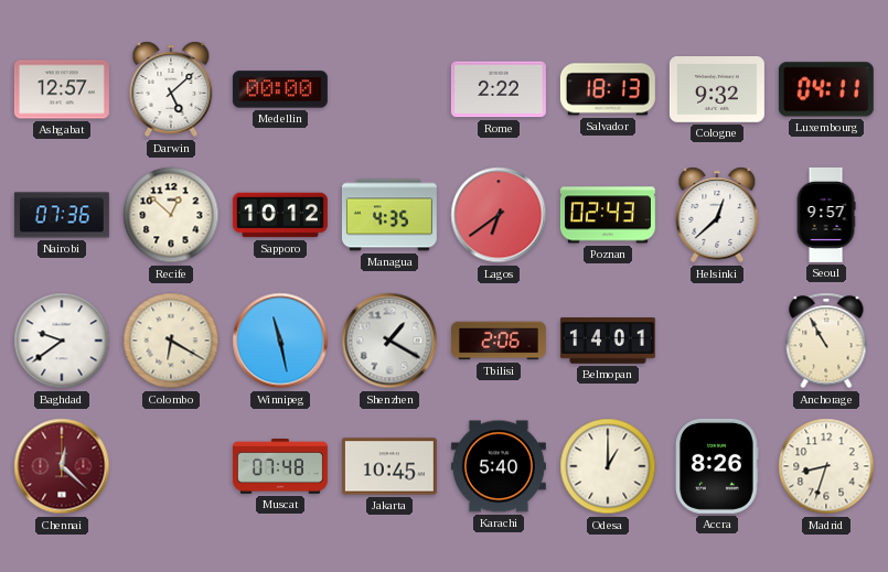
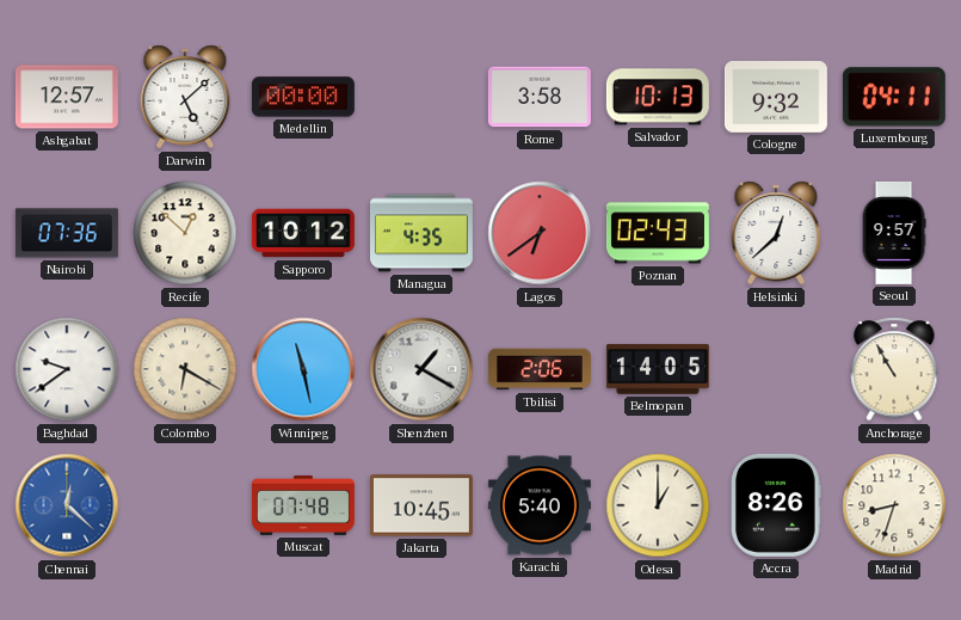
Rome: 2:22 -> 3:58 (540, 97)
Salvador: 18:13 -> 10:13 (658, 97)
Belmopan: 14:01 -> 14:05 (658, 370)
Chennai dial: burgundy -> blue (67, 505)
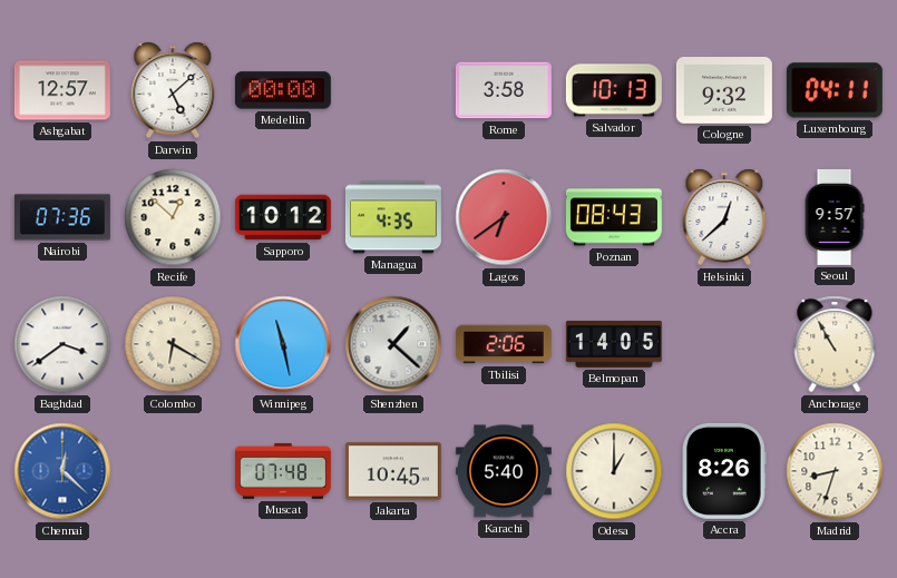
Poznan: 02:43 -> 08:43 (614, 217)
Baghdad: 9:39 -> 3:39 (62, 344)
Shenzhen: 1:20 -> 1:22 (393, 344)
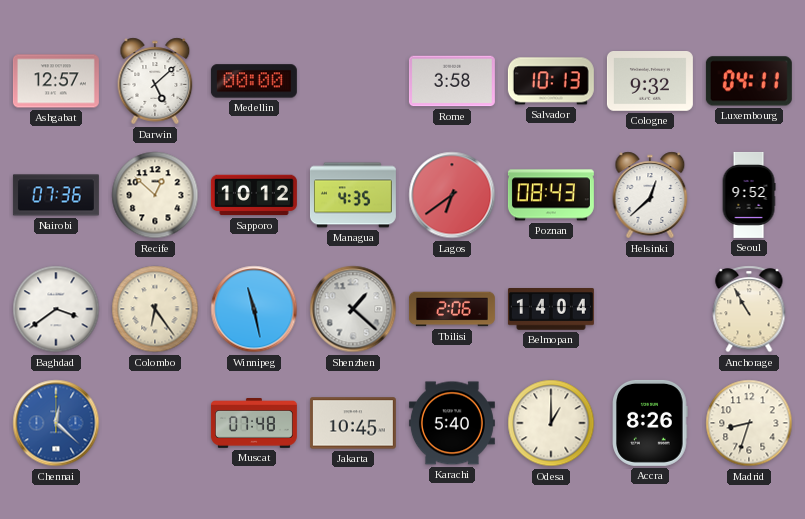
Seoul: 9:57 -> 9:52 (749, 195)
Colombo: 6:20 -> 6:24 (155, 309)
Belmopan: 14:05 -> 14:04 (551, 310)
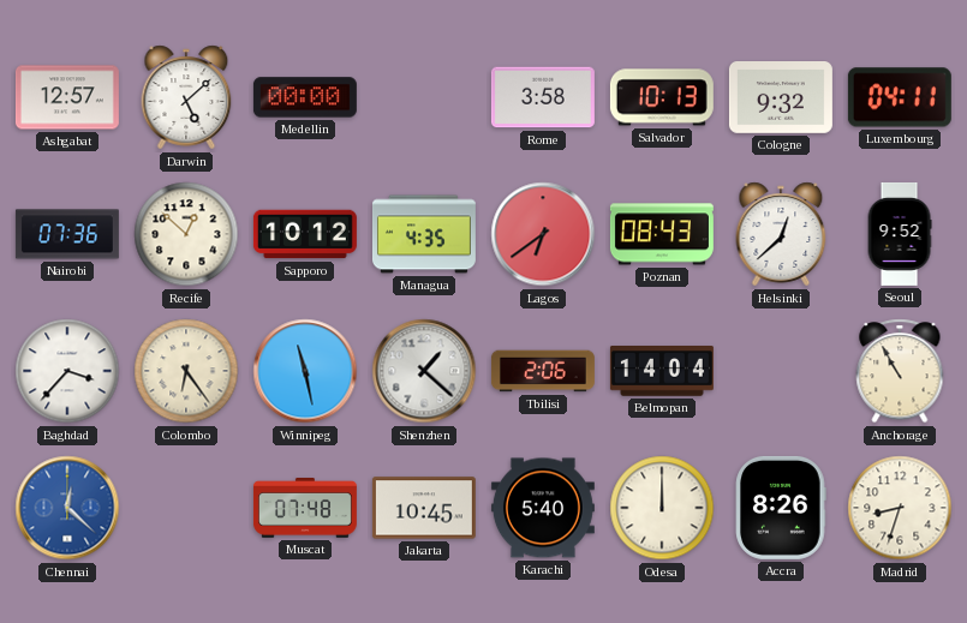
Baghdad: 3:39 -> 3:37 (67, 371)
Odesa: 1:00 -> 12:00 (662, 508)
